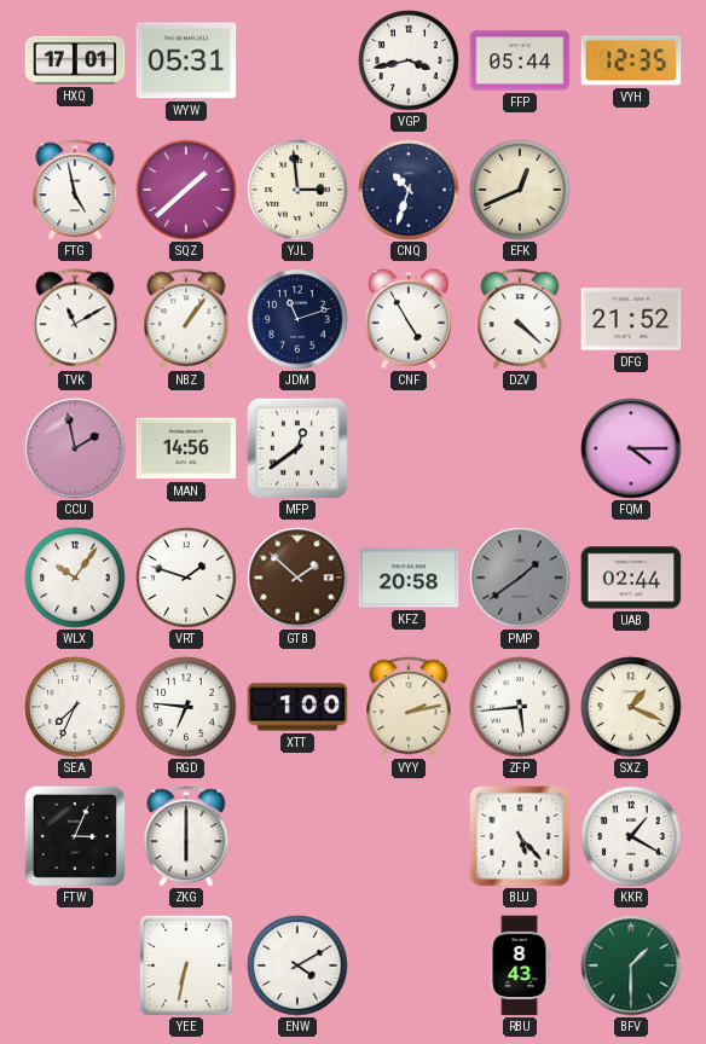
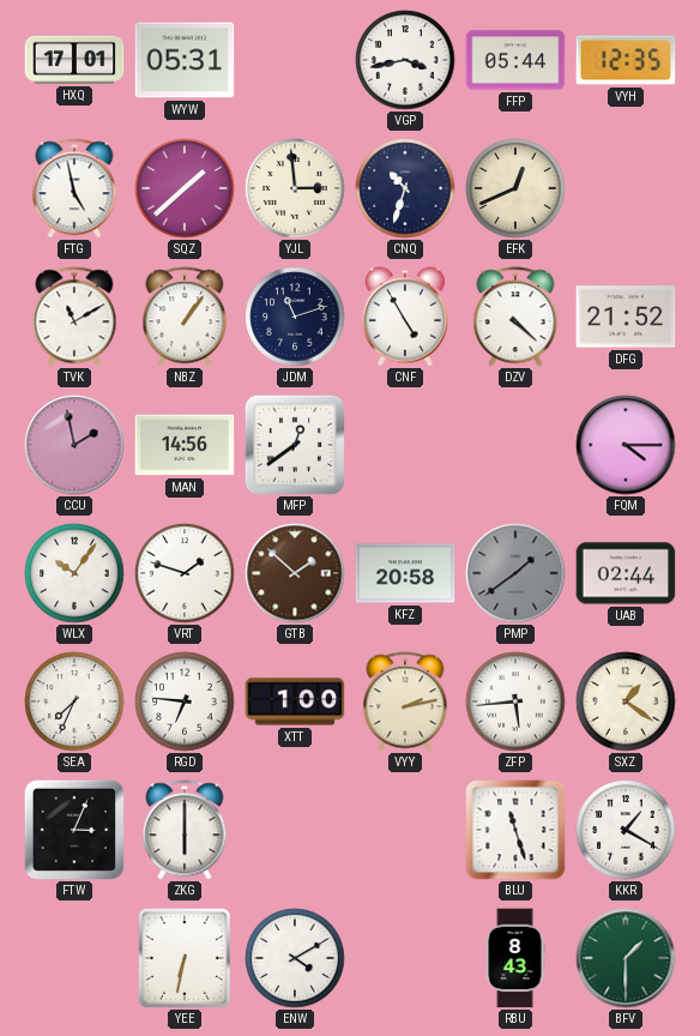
SXZ: 1:19 -> 1:21 (626, 701)
BLU: 5:23 -> 11:27 (515, 830)
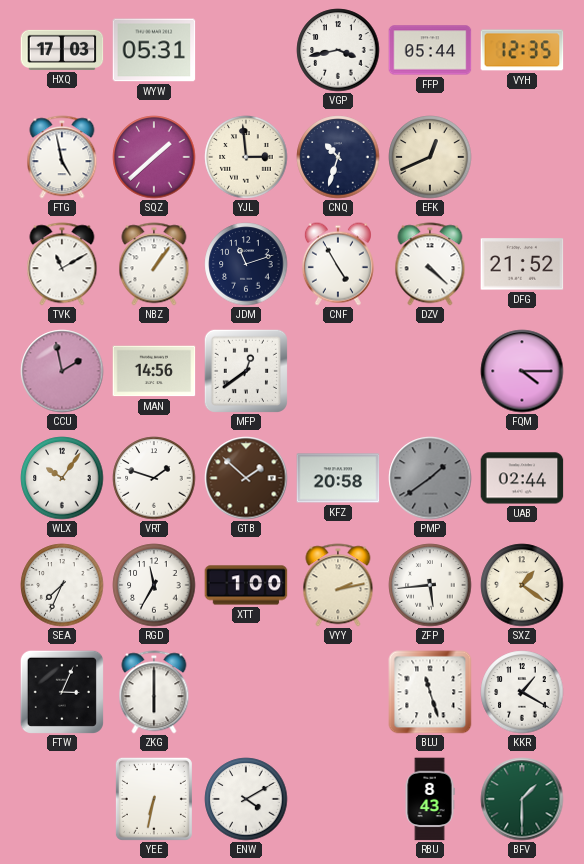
HXQ: 17:01 -> 17:03 (62, 50)
RGD: 6:46 -> 11:35 (154, 585)
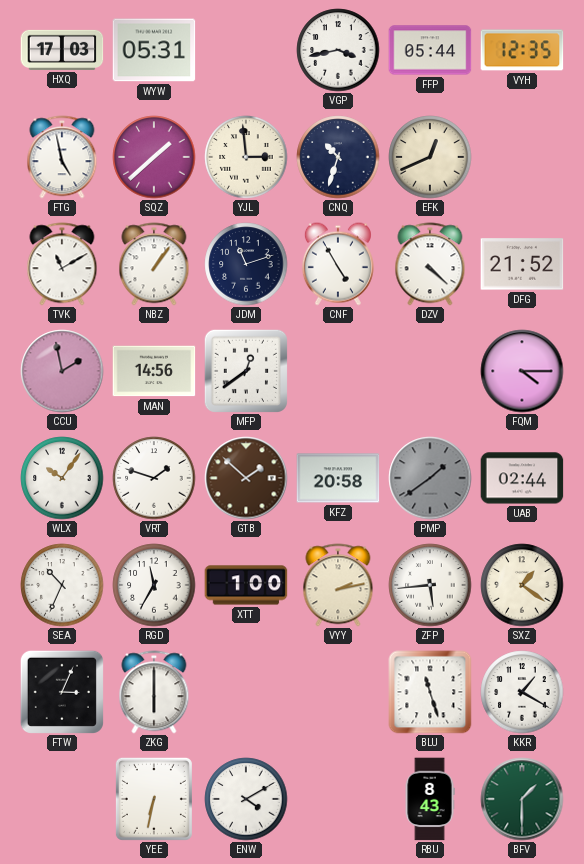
SEA: 7:34 -> 10:34 (62, 585)
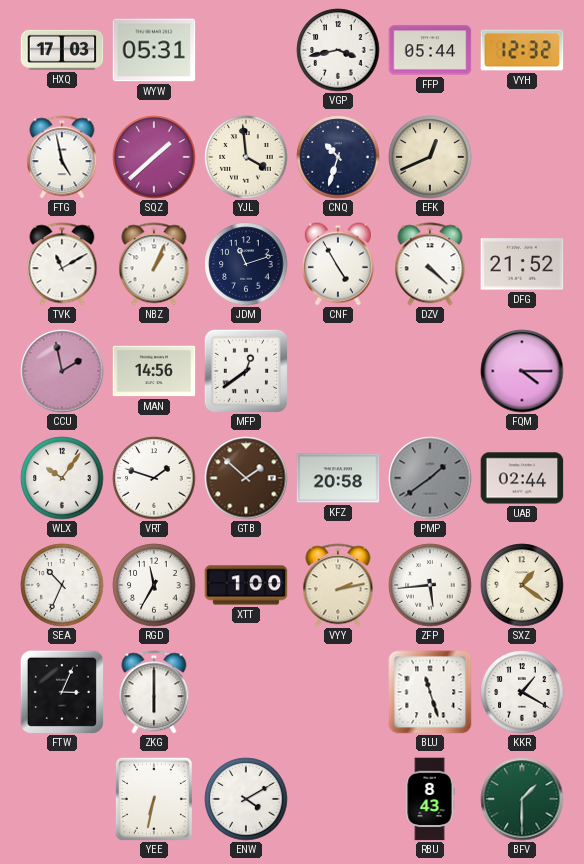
VYH: 12:35 -> 12:32 (522, 50)
YJL: 2:59 -> 3:59 (246, 157)
NBZ: 1:06 -> 1:04 (154, 264)
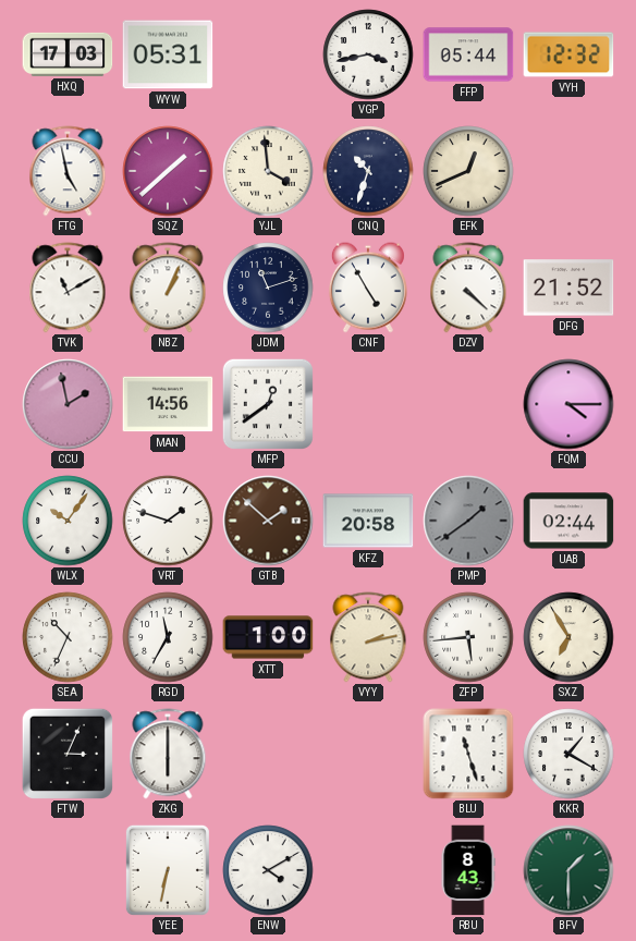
SXZ: 1:21 -> 6:55 (568, 637)
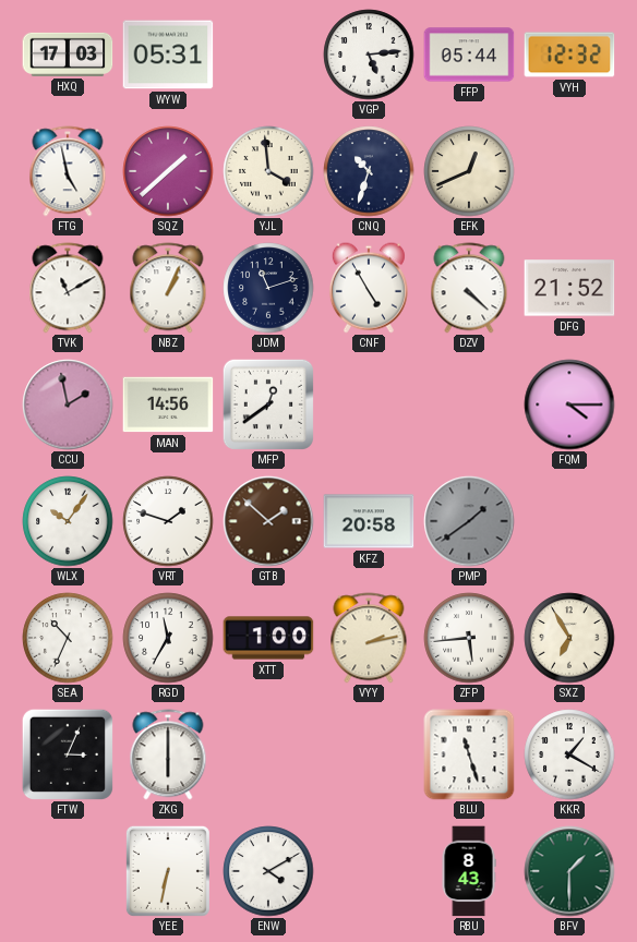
VGP: 3:43 -> 5:14 (369, 55)
UAB: 02:44 -> none (568, 521)
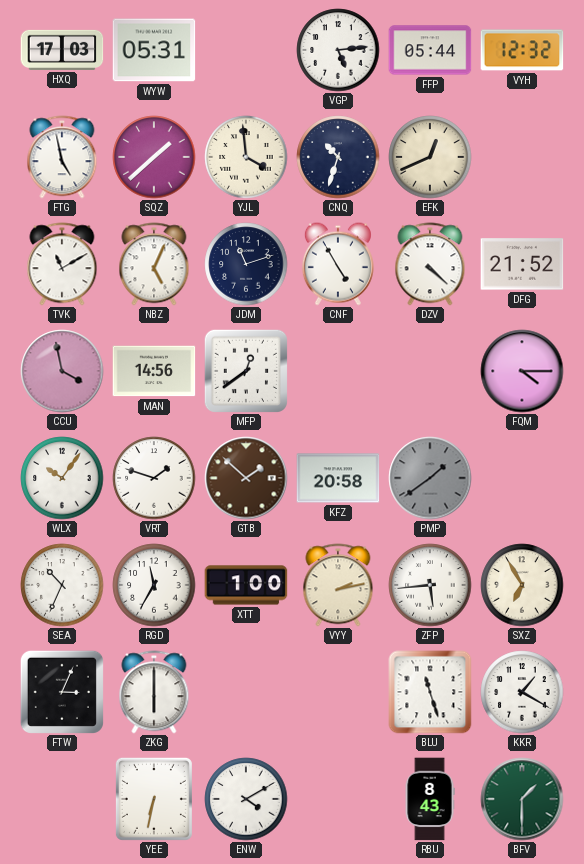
NBZ: 1:04 -> 5:04 (154, 264)
CCU: 1:58 -> 3:58 (62, 371)
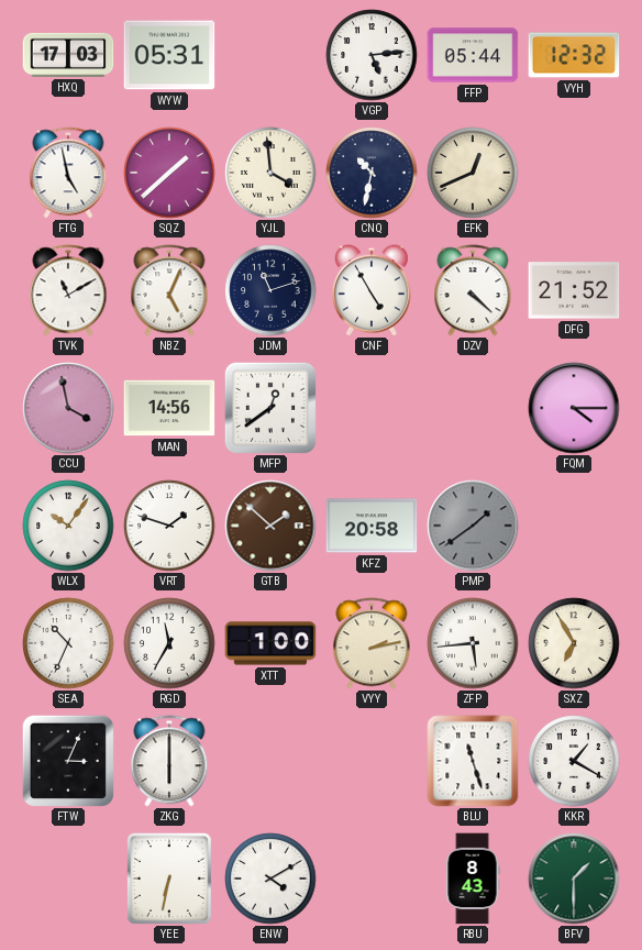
CNQ: 10:33 -> 10:32 (372, 173)
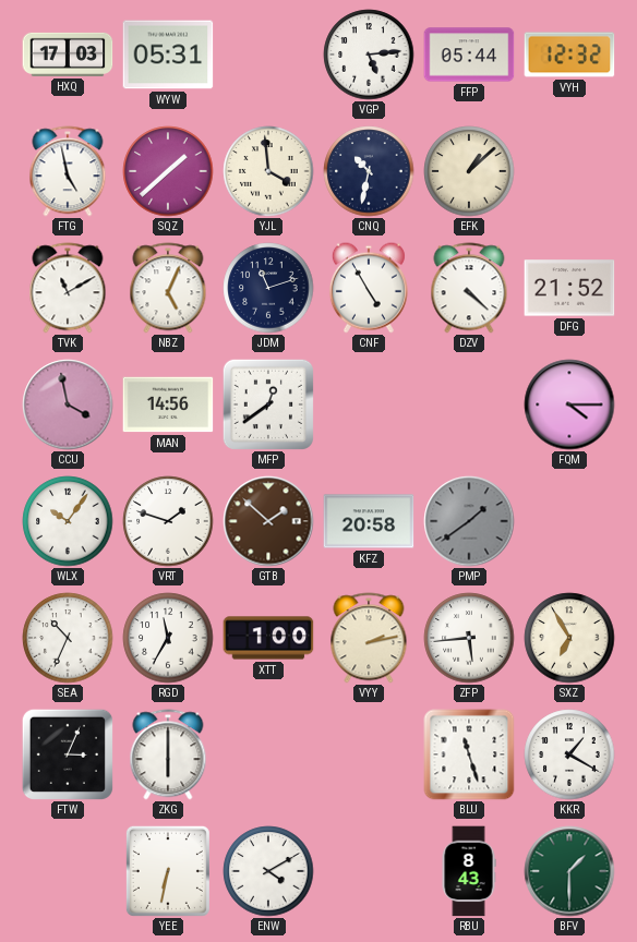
EFK: 12:41 -> 1:08 (469, 171)
